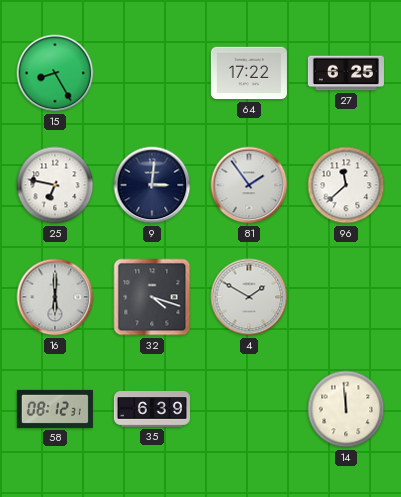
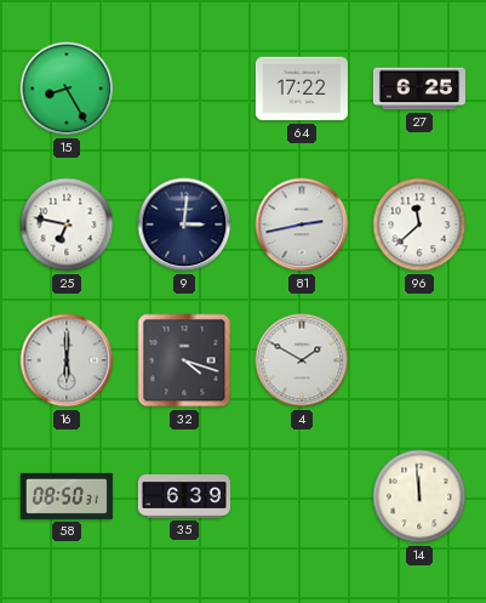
81: 1:54 -> 2:43 (302, 224)
58: 08:12 -> 08:50 (67, 496)
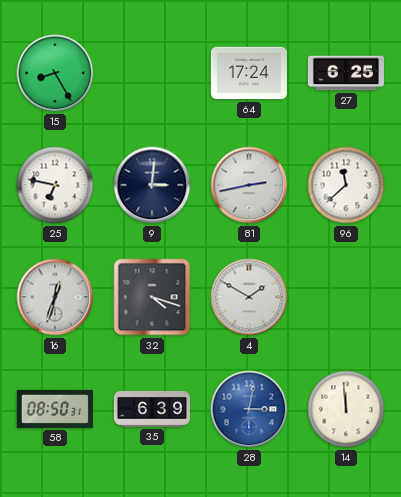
64: 17:22 -> 17:24 (249, 73)
16: 6:00 -> 12:33 (55, 297)
28: none -> 3:02 (249, 409)
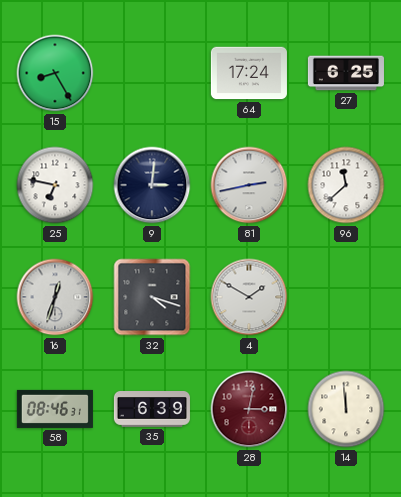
58: 08:50 -> 08:46 (55, 409)
28 dial: blue -> burgundy (249, 409)
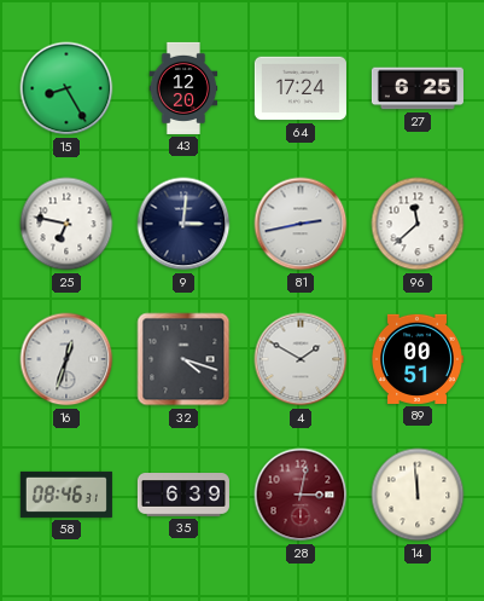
43: none -> 12:20 (183, 88)
89: none -> 00:51 (418, 359)
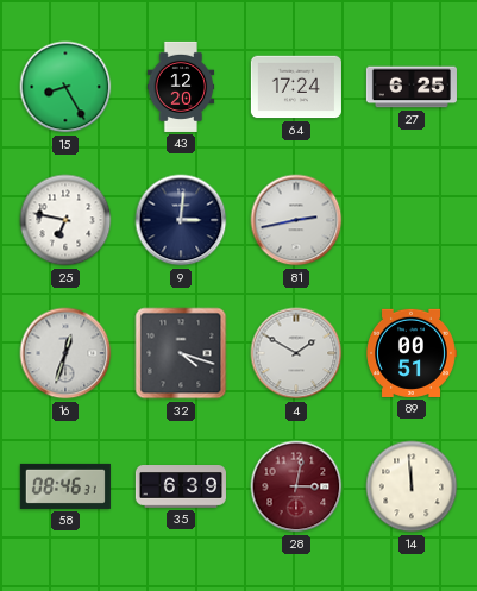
96: 11:38 -> none (418, 224)
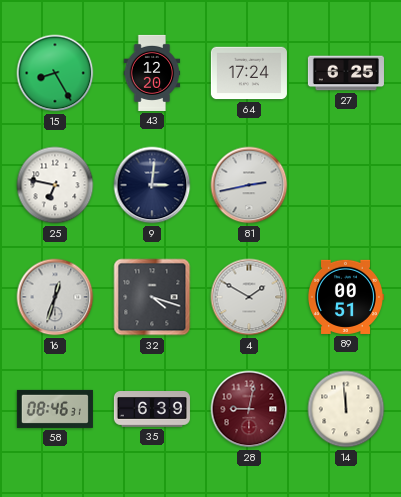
28: 3:02 -> 9:02 (249, 409)
